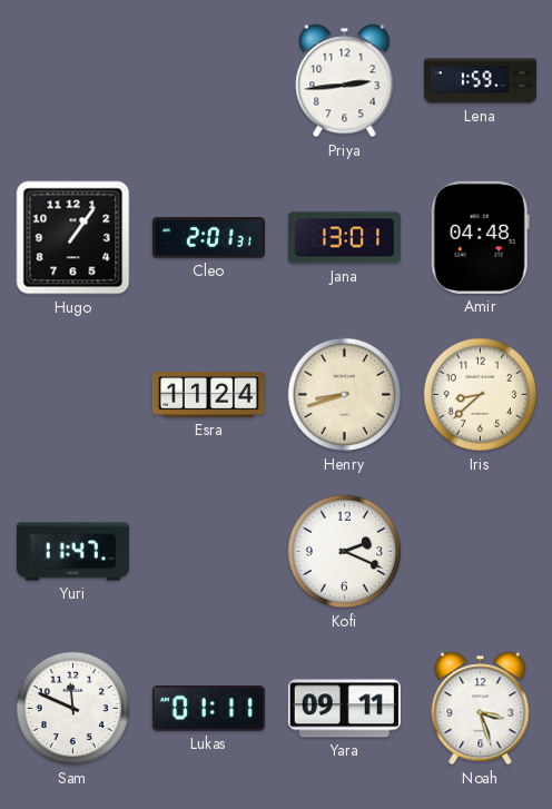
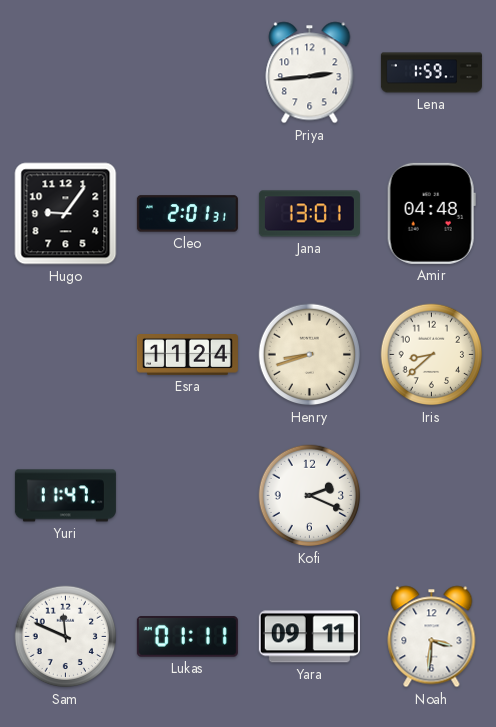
Hugo: 1:06 -> 9:06 (66, 214)
Noah: 3:27 -> 3:31 (432, 637)
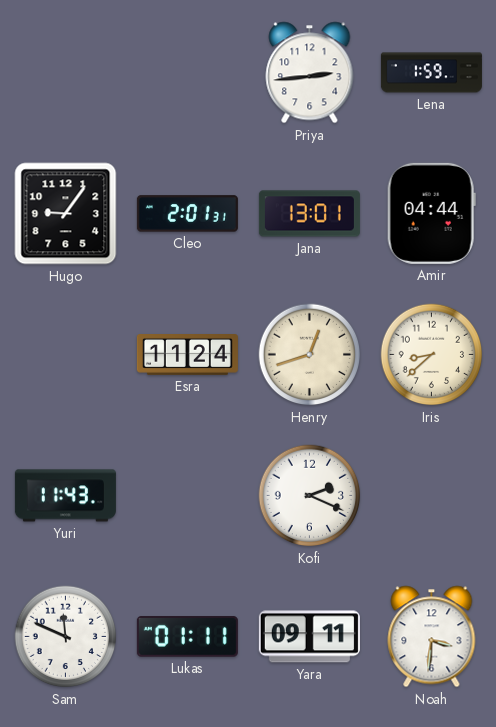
Amir: 04:48 -> 04:44 (431, 213)
Henry: 8:42 -> 12:42 (310, 355)
Yuri: 11:47 -> 11:43 (65, 496)
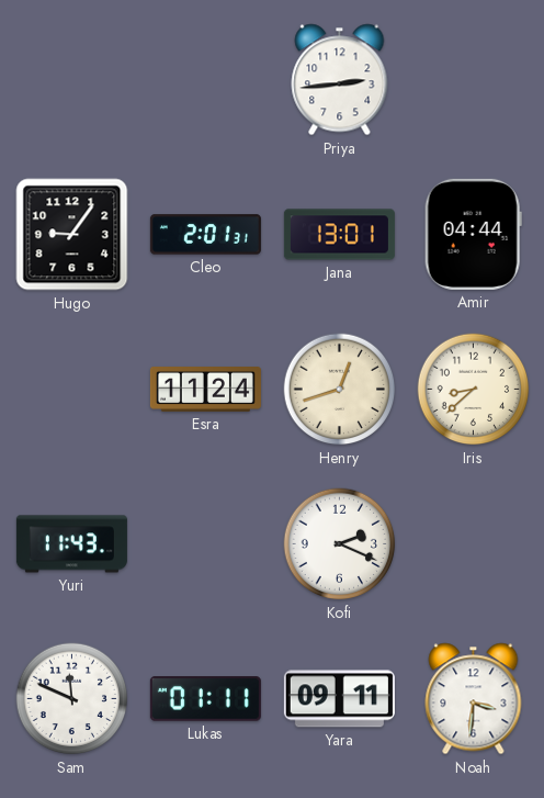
Lena: 1:59 -> none (431, 73)
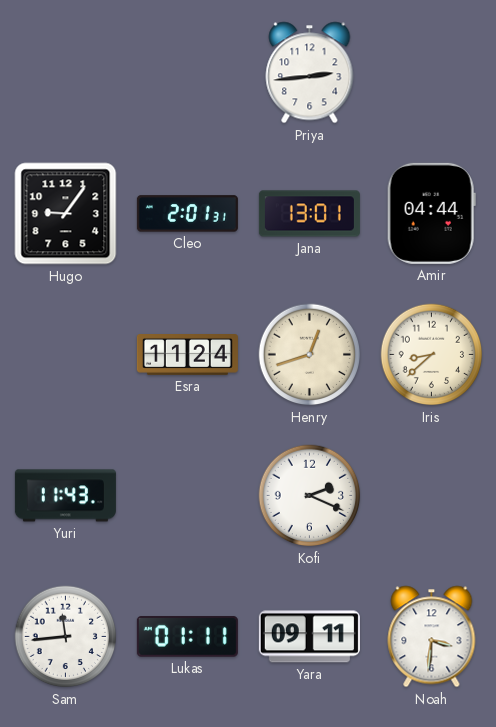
Sam: 11:49 -> 11:44 (66, 637)
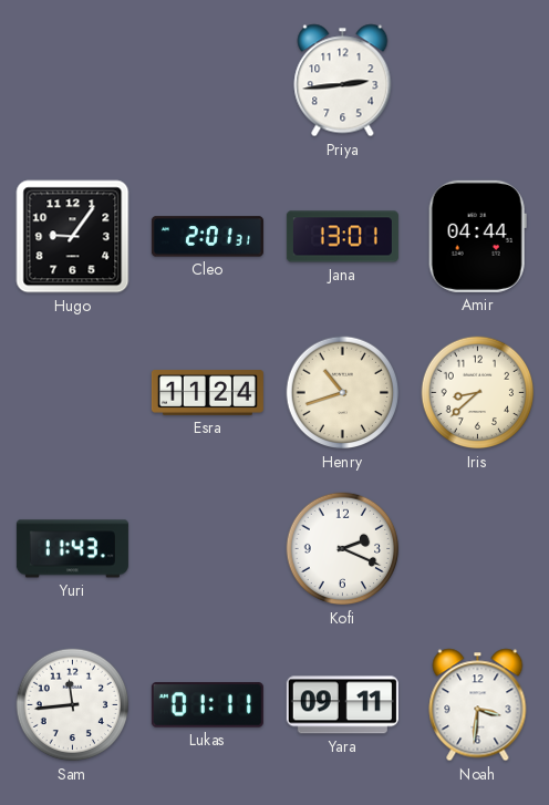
Henry: 12:42 -> 10:42 (343, 393)
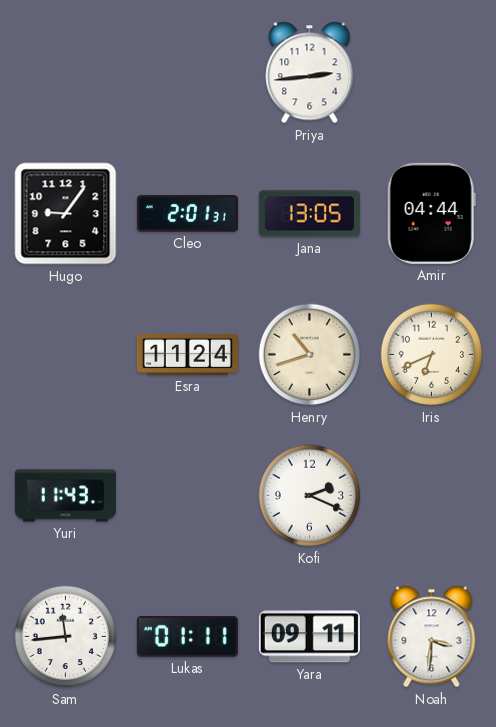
Jana: 13:01 -> 13:05 (309, 214)
Iris: 8:38 -> 6:41 (432, 355)
